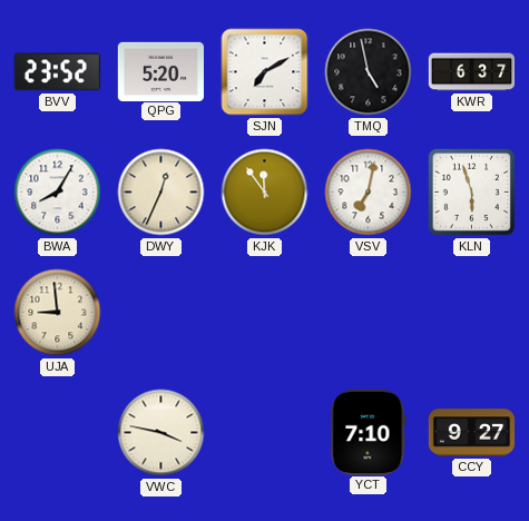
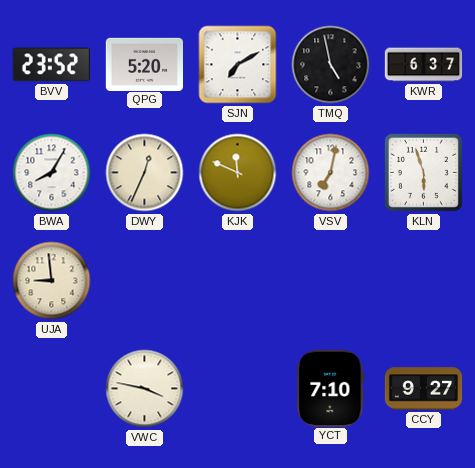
KJK: 11:54 -> 11:49 (238, 173)
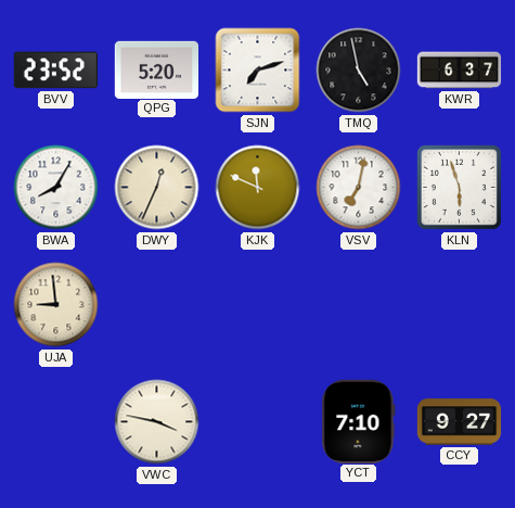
SJN: 7:10 -> 7:12 (258, 71)
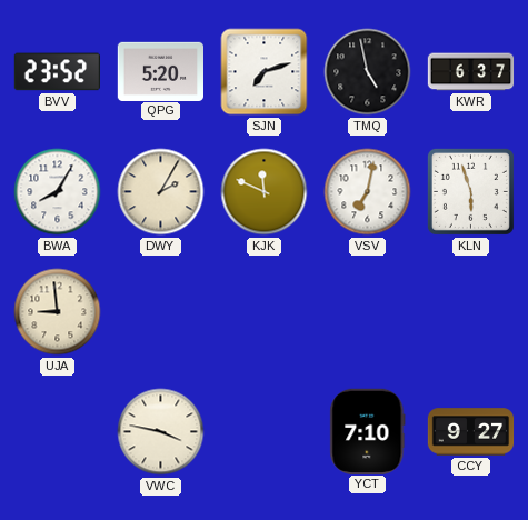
DWY: 12:34 -> 2:05 (161, 192)
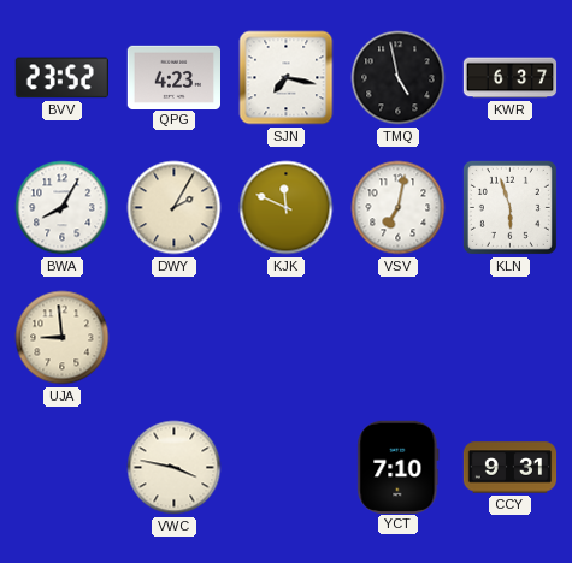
QPG: 5:20 -> 4:23 (173, 77)
SJN: 7:12 -> 7:17 (287, 78)
CCY: 9:27 -> 9:31 (511, 468)
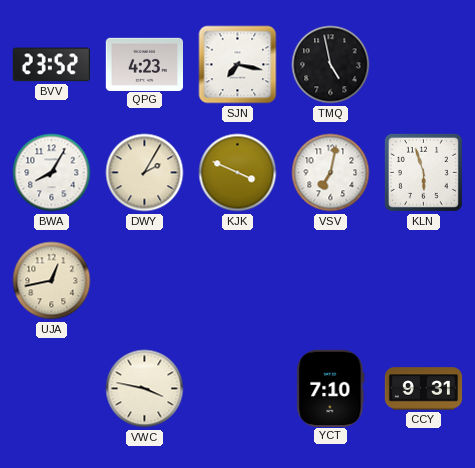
KWR: 6:37 -> none (511, 78)
KJK: 11:49 -> 3:49 (238, 173)
UJA: 8:59 -> 12:43 (52, 281)
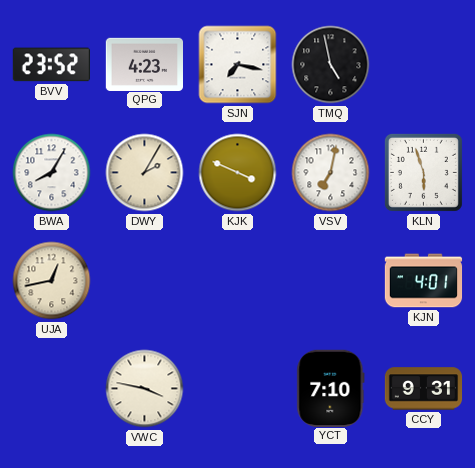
KJN: none -> 4:01 (424, 281)
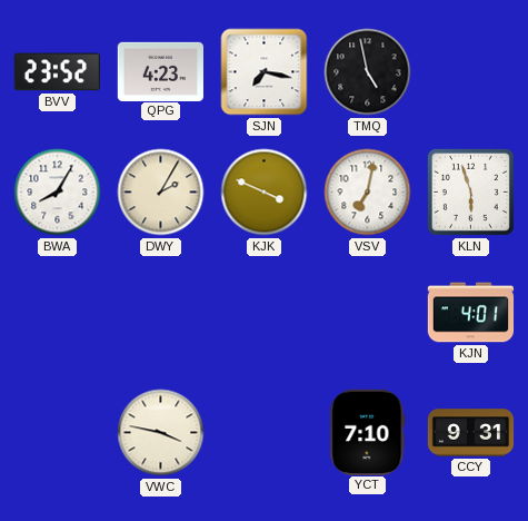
UJA: 12:43 -> none (52, 281)
